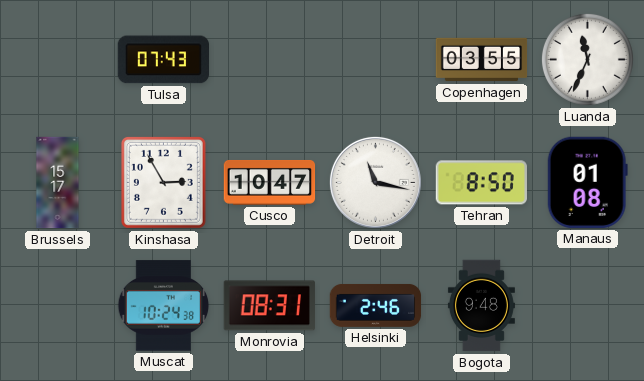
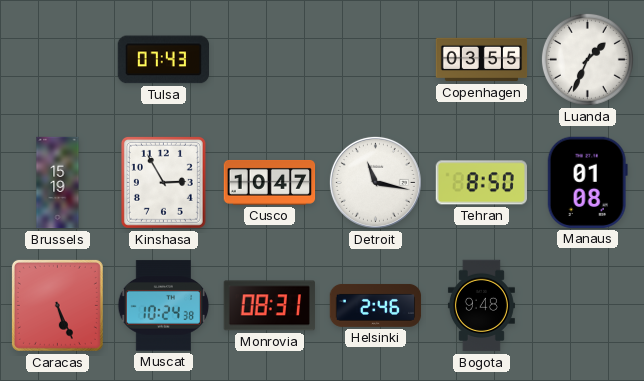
Luanda: 11:34 -> 1:34 (587, 59)
Brussels: 15:17 -> 15:19 (58, 183)
Caracas: none -> 5:26 (57, 305)
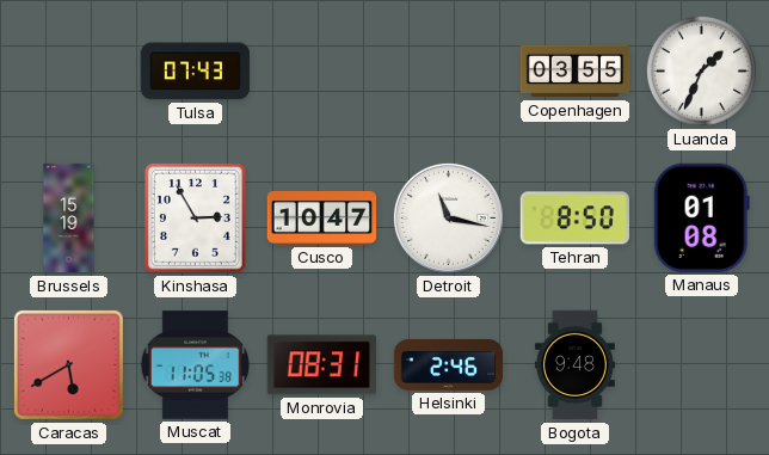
Caracas: 5:26 -> 5:40 (68, 364)
Muscat: 10:24 -> 11:05 (196, 365)
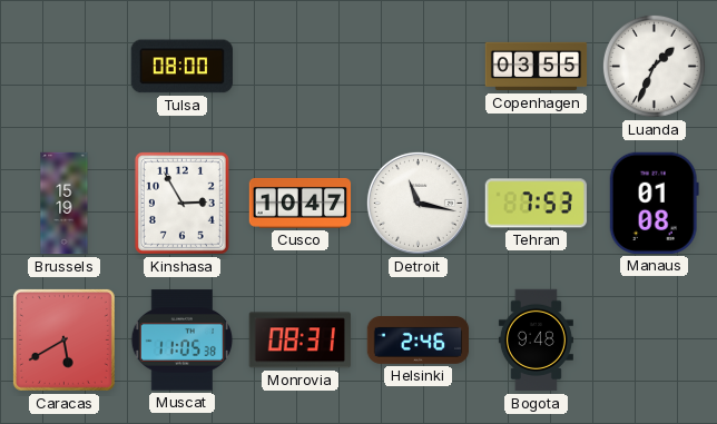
Tulsa: 07:43 -> 08:00 (181, 67)
Tehran: 8:50 -> 7:53 (536, 204)
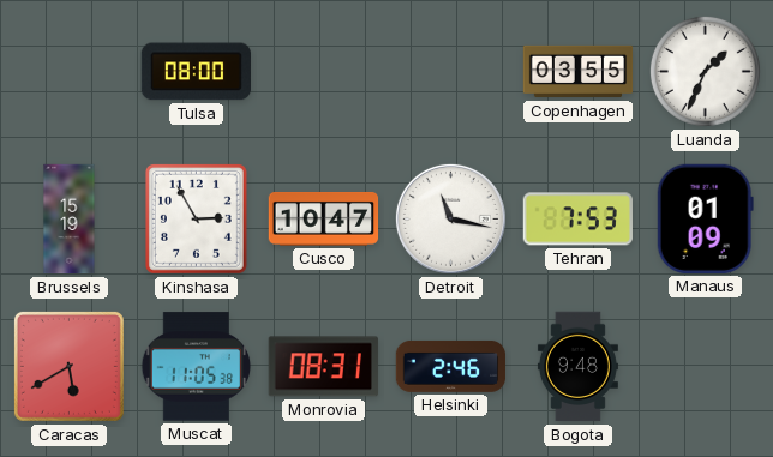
Manaus: 01:08 -> 01:09 (705, 218)
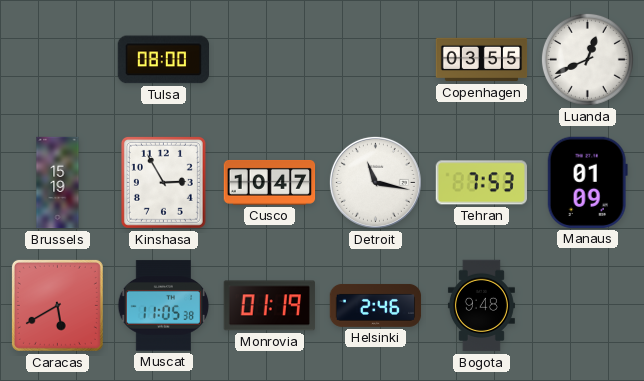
Luanda: 1:34 -> 12:41 (587, 59)
Monrovia: 08:31 -> 01:19 (269, 306)
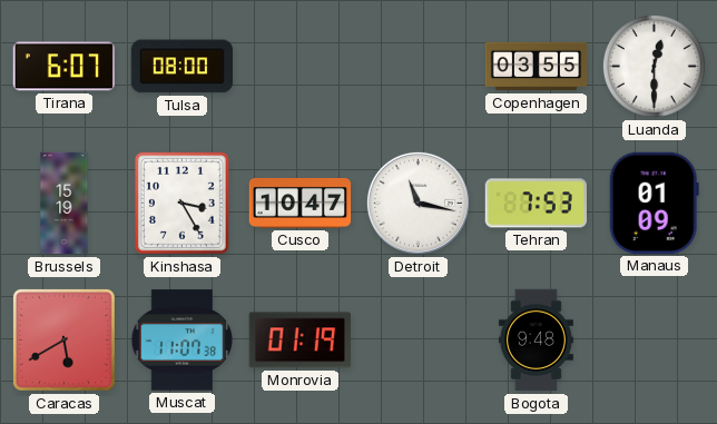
Tirana: none -> 6:07 (63, 67)
Luanda: 12:41 -> 12:30 (654, 66)
Kinshasa: 2:55 -> 3:25 (181, 203)
Muscat: 11:05 -> 11:07 (183, 341)
Helsinki: 2:46 -> none (376, 305)
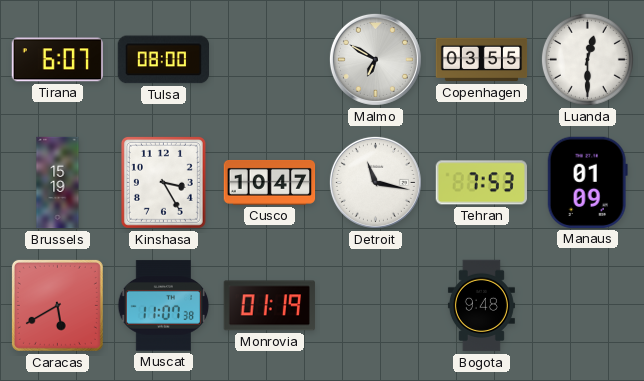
Malmo: none -> 6:50 (375, 59)
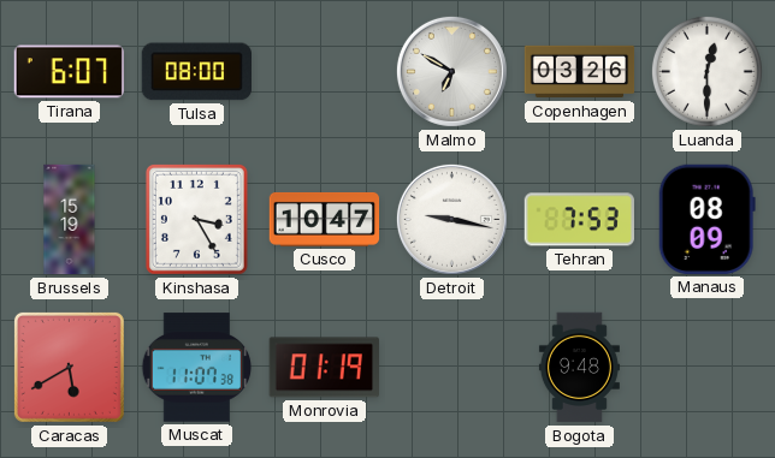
Copenhagen: 03:55 -> 03:26 (580, 72)
Detroit: 11:17 -> 9:17 (451, 219)
Manaus: 01:09 -> 08:09 (706, 219)
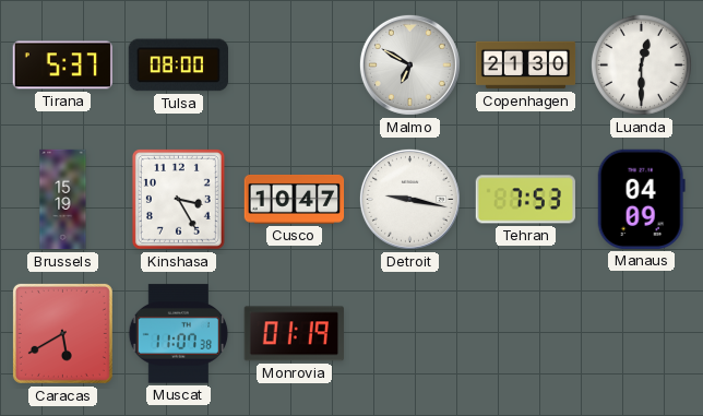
Tirana: 6:07 -> 5:37 (62, 66)
Copenhagen: 03:26 -> 21:30 (526, 66)
Manaus: 08:09 -> 04:09 (641, 199)
Bogota: 9:48 -> none (579, 368)
